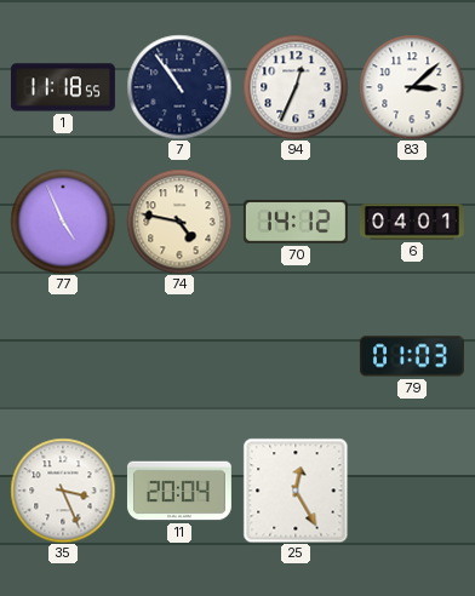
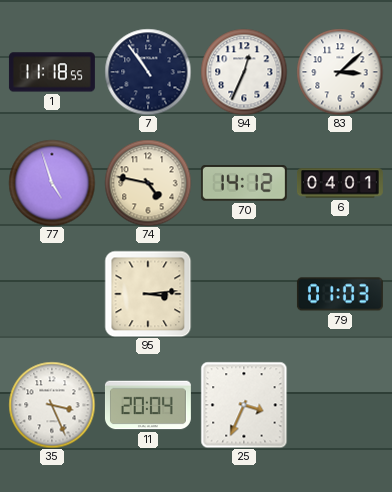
77: 4:56 -> 4:57 (52, 183)
95: none -> 3:14 (148, 294)
25: 12:25 -> 3:34 (244, 405)
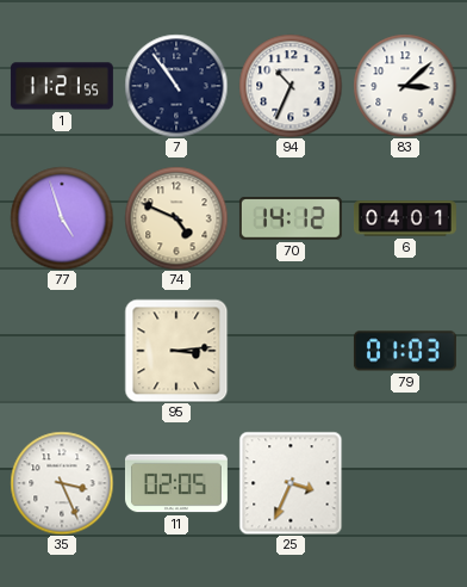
1: 11:18 -> 11:21 (62, 86)
94: 12:34 -> 10:34 (291, 86)
74: 4:47 -> 4:49 (176, 218)
11: 20:04 -> 02:05 (176, 483)
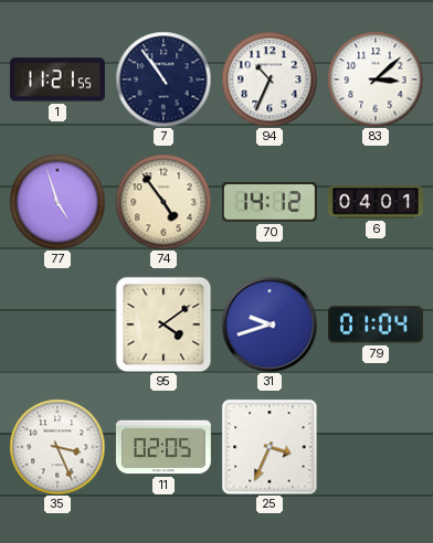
74: 4:49 -> 4:54 (163, 202)
95: 3:14 -> 4:09 (163, 324)
31: none -> 9:42 (270, 324)
79: 01:03 -> 01:04 (376, 324)
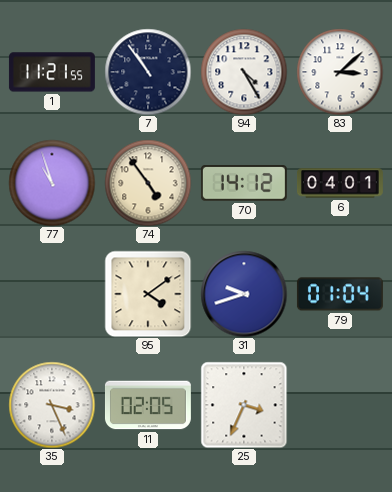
94: 10:34 -> 4:25 (244, 72)
77: 4:57 -> 10:57 (52, 183)
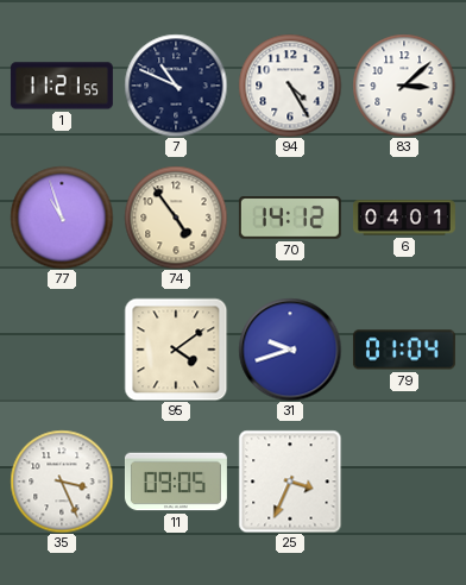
7: 10:54 -> 10:49 (176, 86)
11: 02:05 -> 09:05 (176, 482)
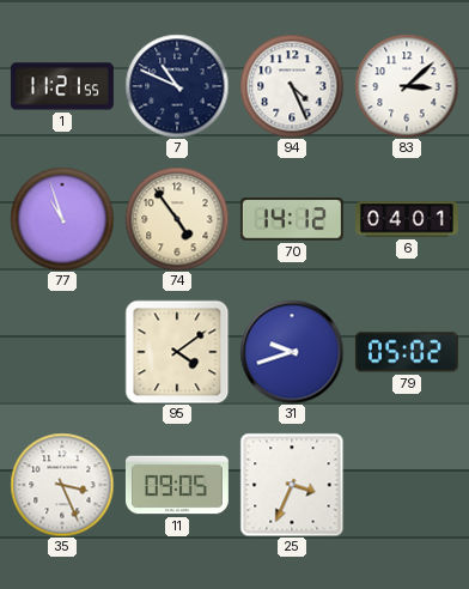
94: 4:25 -> 4:26 (292, 86)
79: 01:04 -> 05:02 (407, 352)
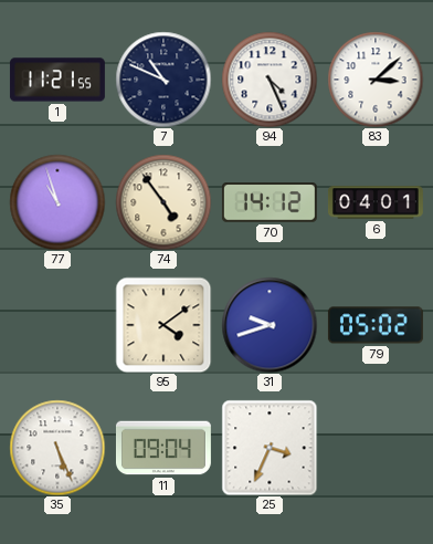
35: 3:26 -> 5:26 (57, 448)
11: 09:05 -> 09:04 (163, 448)
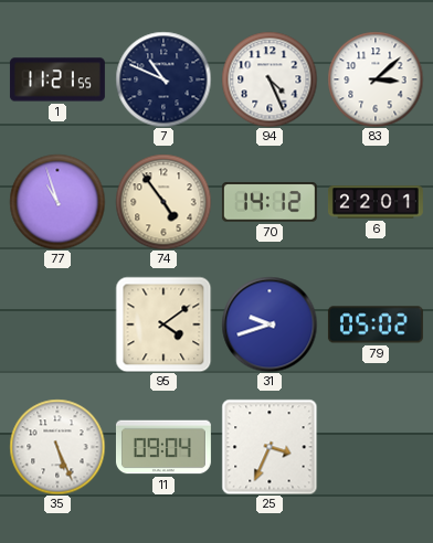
6: 04:01 -> 22:01 (376, 202)
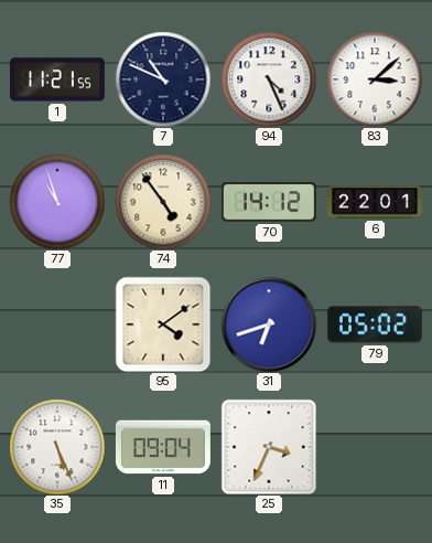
31: 9:42 -> 6:42 (269, 324)
